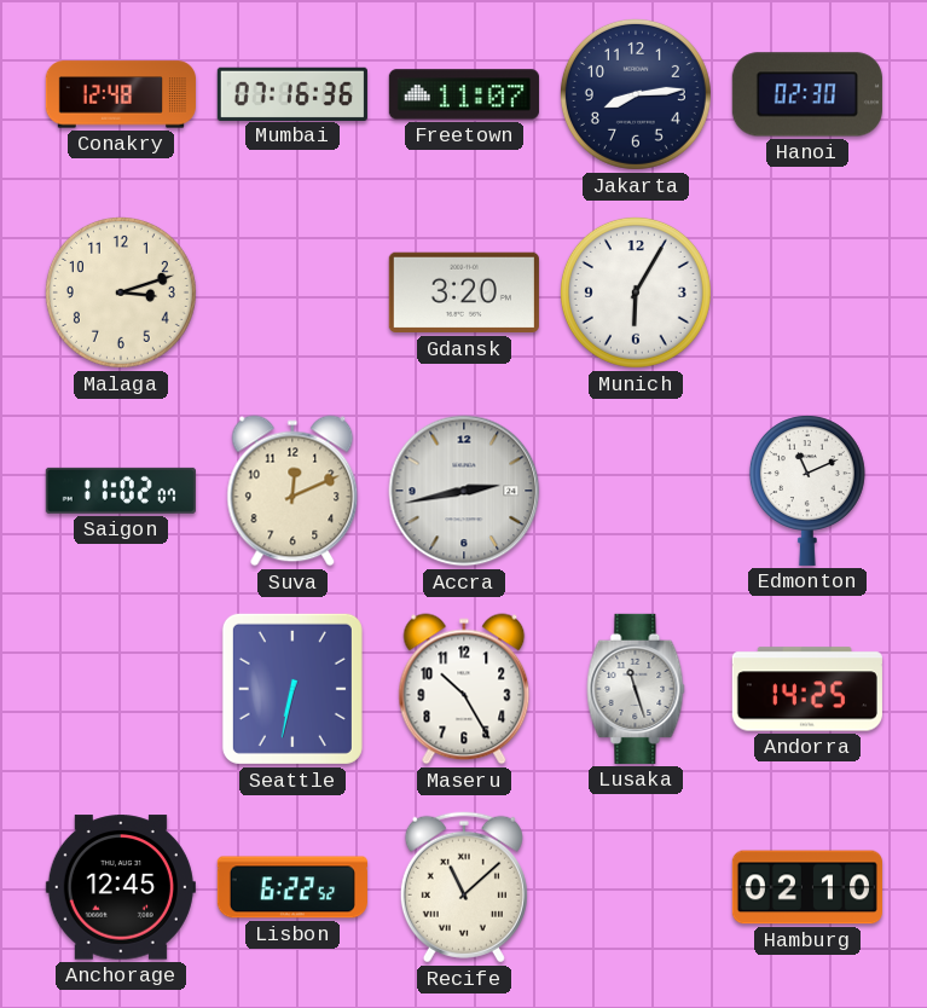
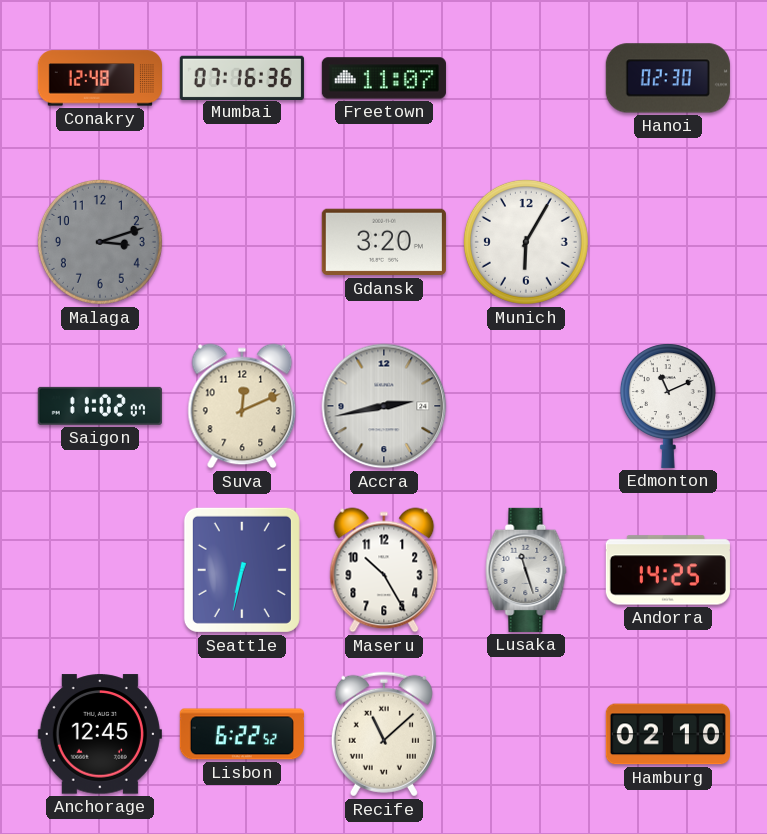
Jakarta: 8:14 -> none (636, 94)
Malaga dial: cream -> grey (100, 242)
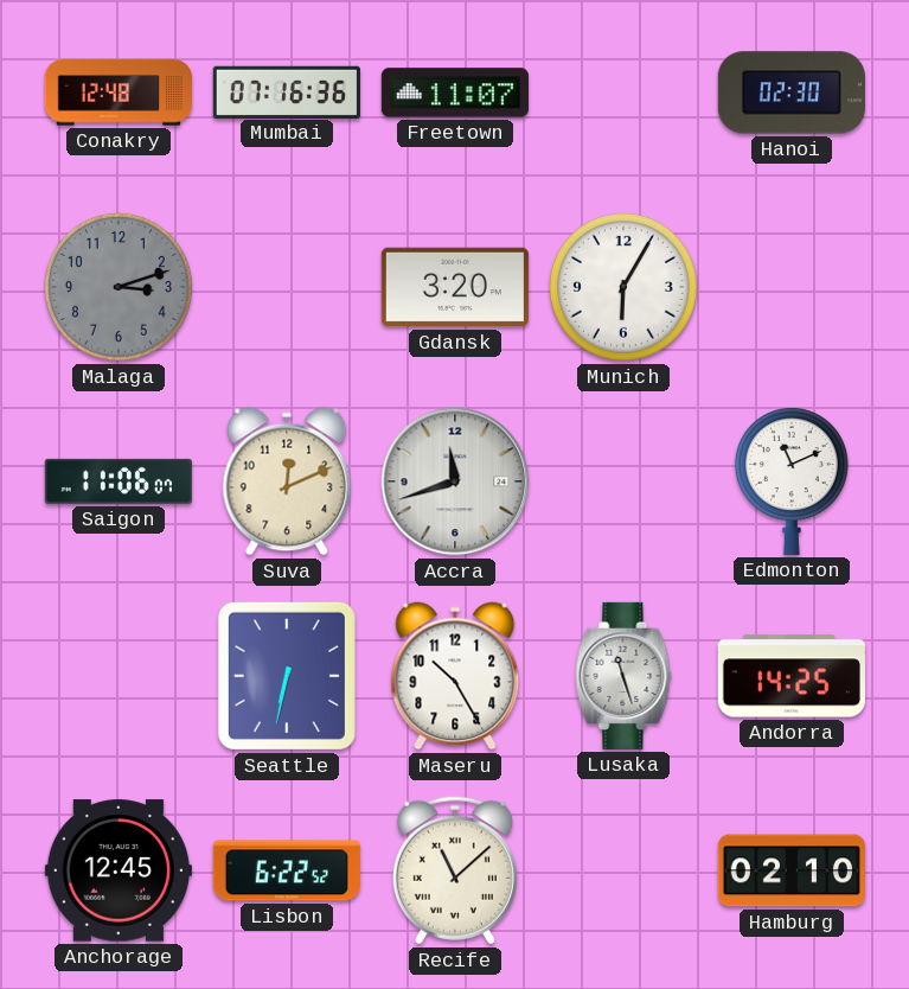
Saigon: 11:02 -> 11:06 (119, 481)
Accra: 2:43 -> 11:42 (455, 481)
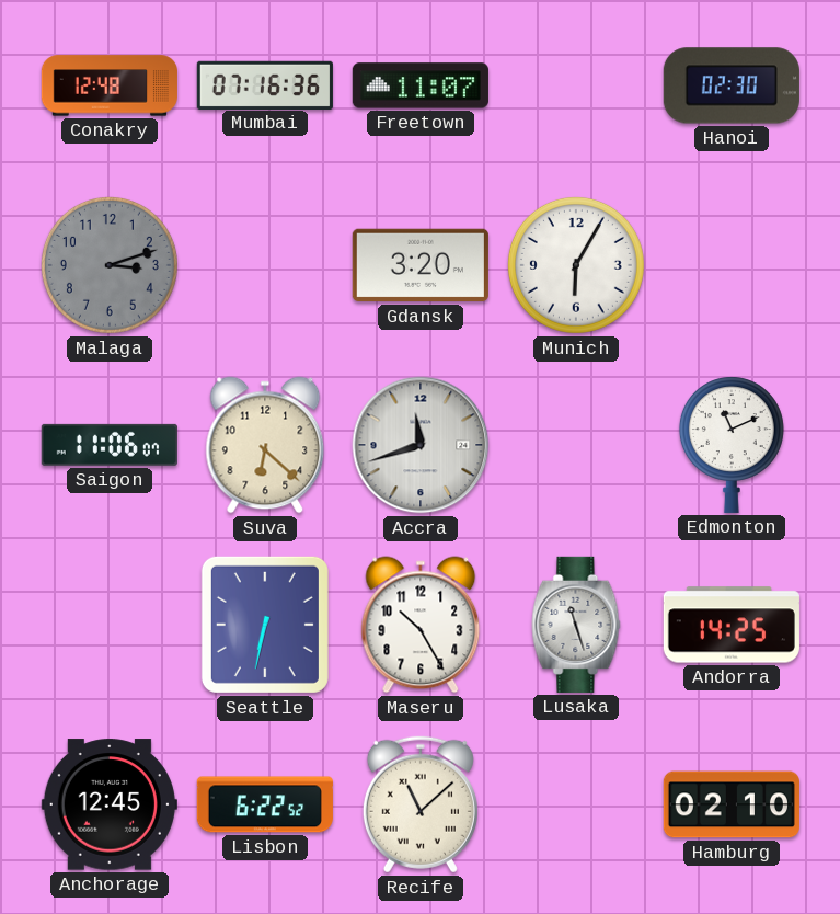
Suva: 12:11 -> 6:22 (265, 445)
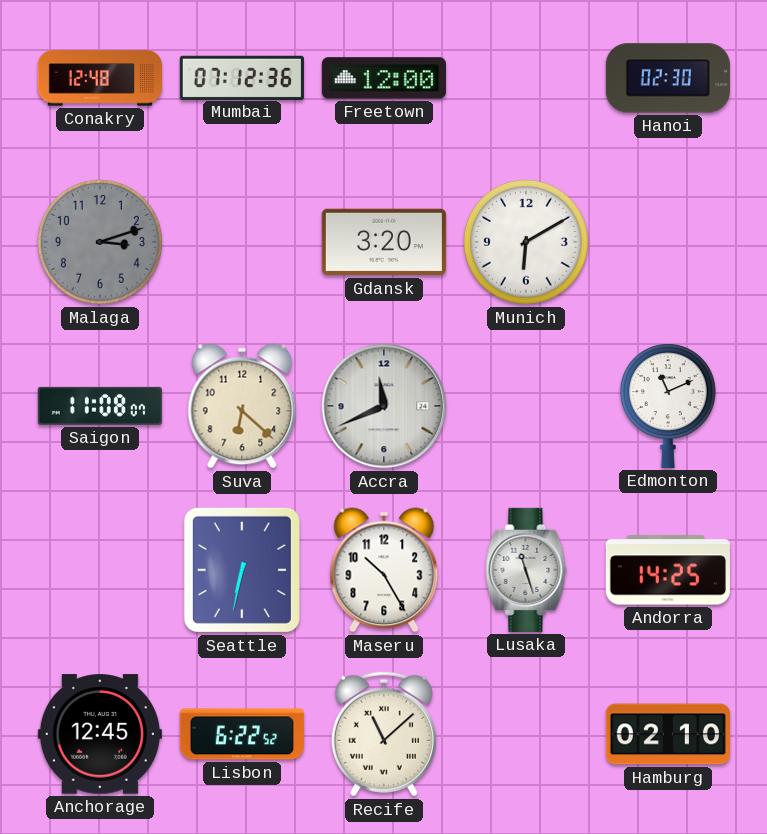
Mumbai: 07:16 -> 07:12 (242, 77)
Freetown: 11:07 -> 12:00 (384, 78)
Munich: 6:05 -> 6:10 (526, 242)
Saigon: 11:06 -> 11:08 (100, 406)
Accra: 11:42 -> 11:41 (384, 406)
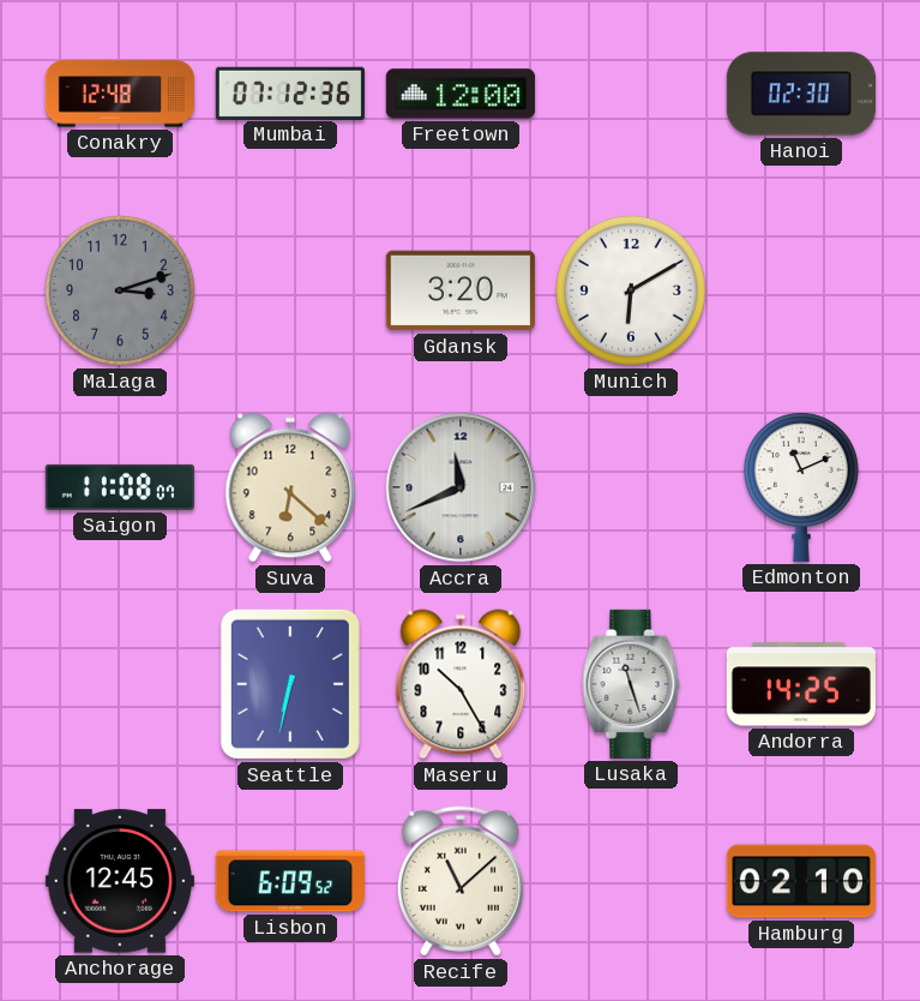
Lisbon: 6:22 -> 6:09 (290, 881)
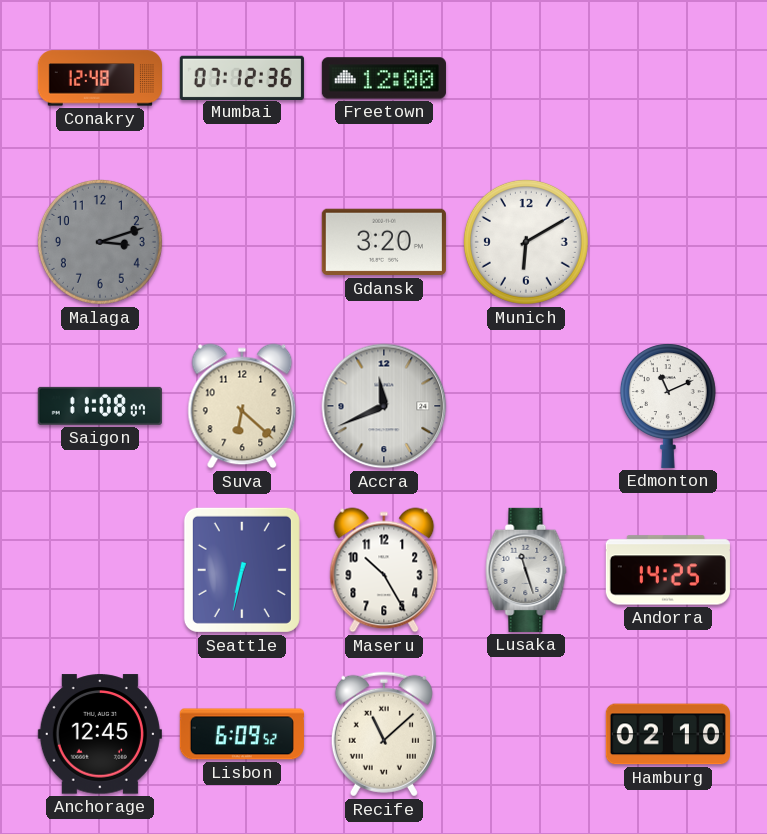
Hanoi: 02:30 -> none (801, 94)
